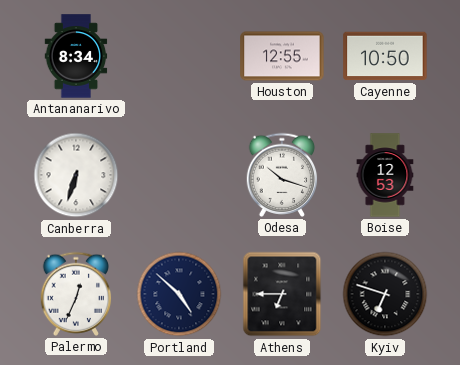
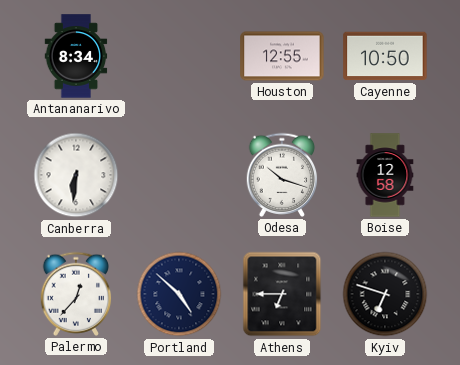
Canberra: 6:33 -> 6:31 (76, 175)
Boise: 12:53 -> 12:58 (385, 175)
Palermo: 12:34 -> 12:37 (76, 294)
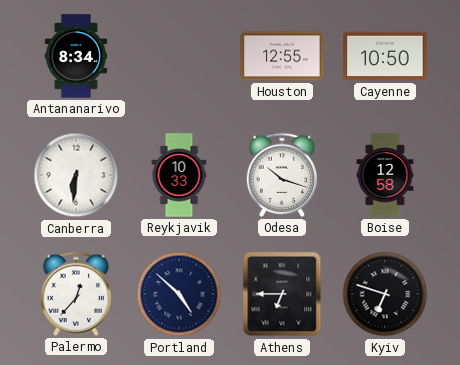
Reykjavik: none -> 10:33 (179, 175)
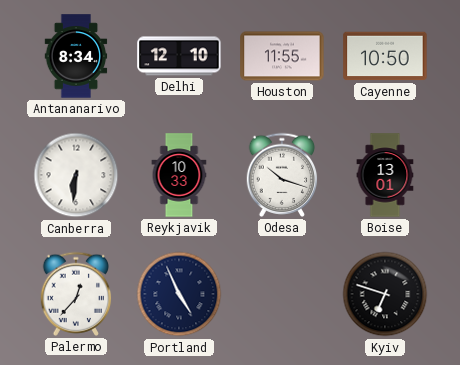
Delhi: none -> 12:10 (179, 56)
Houston: 12:55 -> 11:55 (282, 56)
Boise: 12:58 -> 13:01 (385, 175)
Portland: 4:52 -> 4:56 (179, 294)
Athens: 6:45 -> none (282, 294)
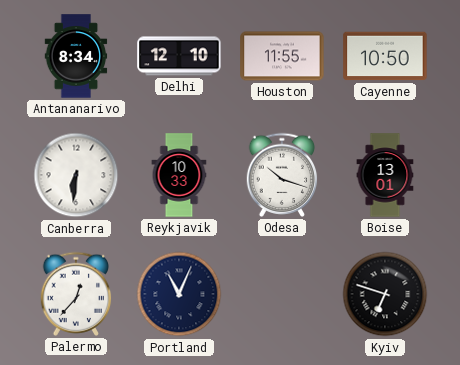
Portland: 4:56 -> 11:04 (179, 294)
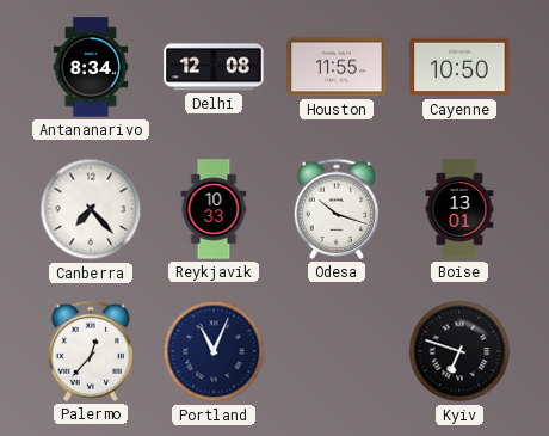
Delhi: 12:10 -> 12:08 (214, 67)
Canberra: 6:31 -> 7:23 (91, 209)
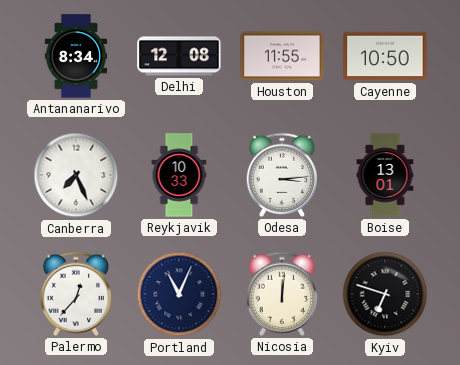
Canberra: 7:23 -> 7:26 (76, 175)
Odesa: 10:18 -> 3:14 (282, 175)
Nicosia: none -> 12:01 (282, 294)
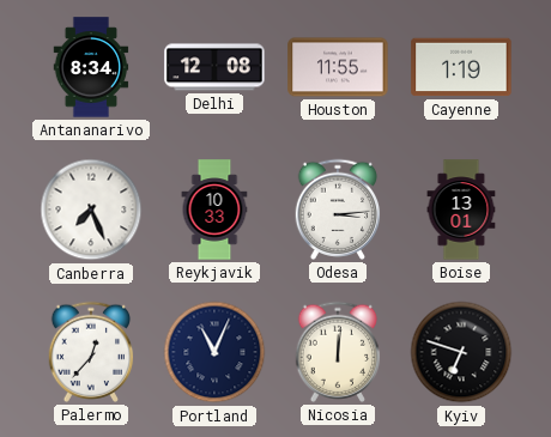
Cayenne: 10:50 -> 1:19 (461, 67)
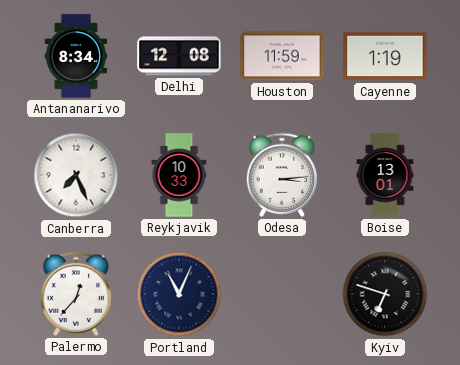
Houston: 11:55 -> 11:59 (282, 56)
Nicosia: 12:01 -> none (338, 352)
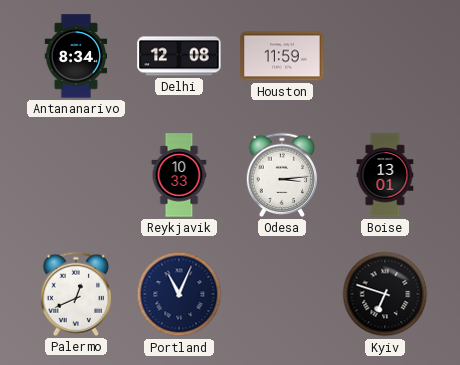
Cayenne: 1:19 -> none (385, 56)
Canberra: 7:26 -> none (76, 175)
Palermo: 12:37 -> 12:41 (76, 294)
